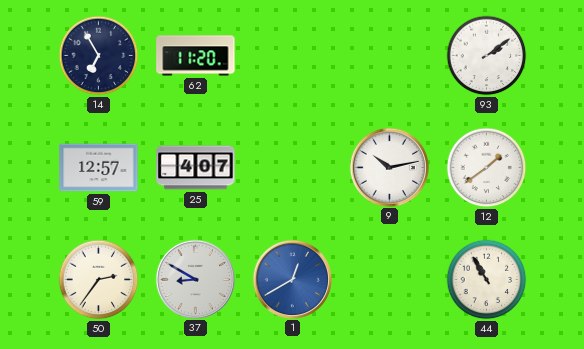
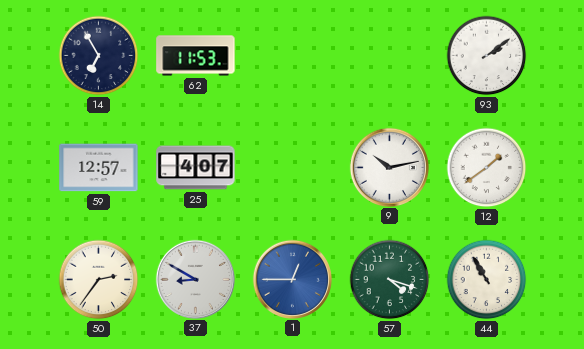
62: 11:20 -> 11:53 (196, 56)
1: 12:40 -> 12:45 (292, 279)
57: none -> 4:18 (390, 280)
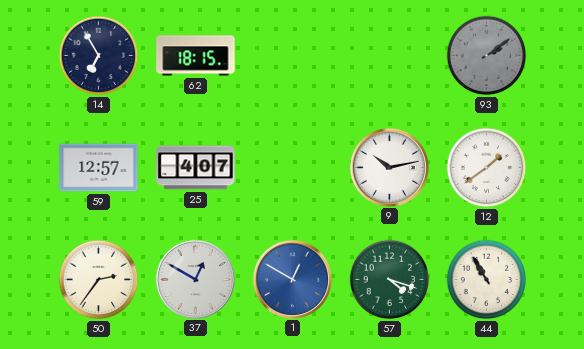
62: 11:53 -> 18:15 (196, 56)
93 dial: white -> grey (487, 56)
37: 8:50 -> 12:50 (195, 279)
1: 12:45 -> 12:50 (292, 279)
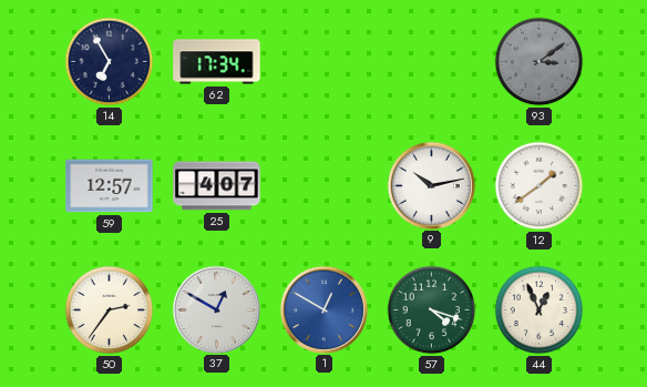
62: 18:15 -> 17:34 (217, 62)
93: 2:09 -> 3:09 (540, 62)
44: 10:55 -> 12:56 (540, 310)
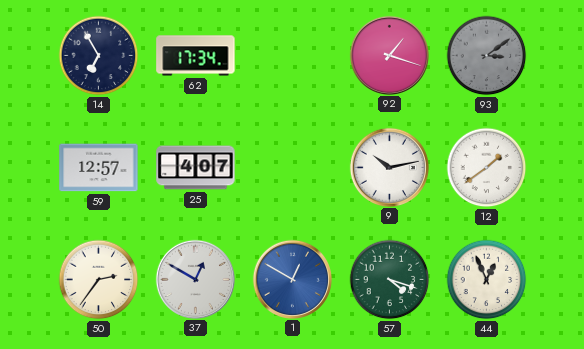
92: none -> 1:18 (389, 55)
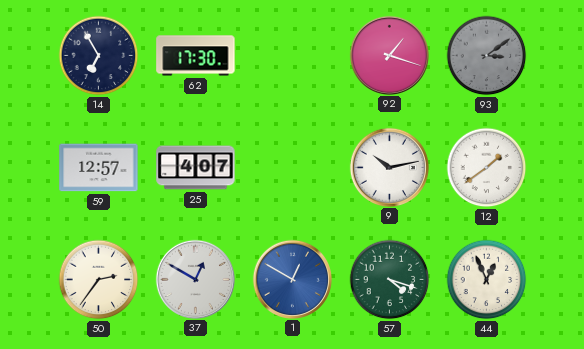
62: 17:34 -> 17:30 (196, 56)
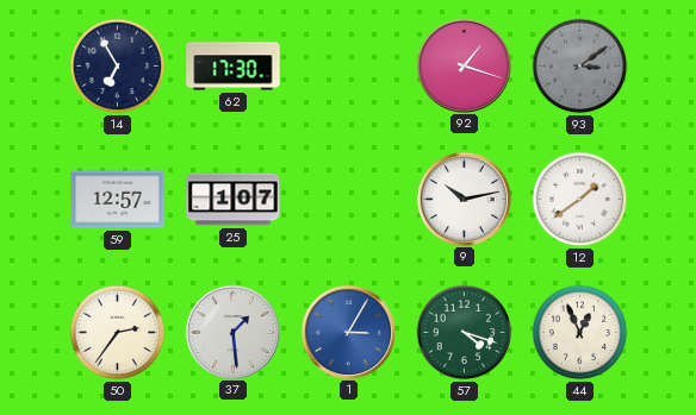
25: 4:07 -> 1:07 (234, 200)
37: 12:50 -> 1:29 (232, 332)
1: 12:50 -> 3:05 (348, 332)
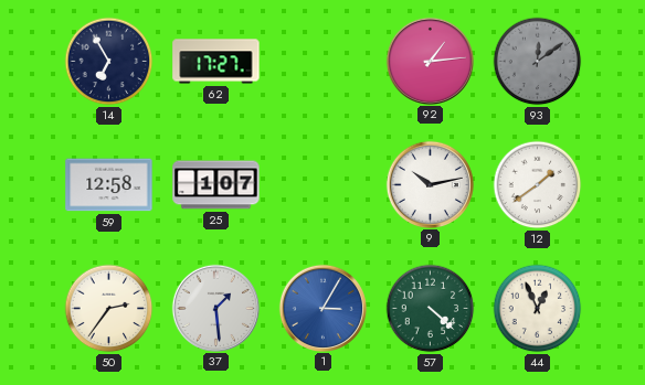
62: 17:30 -> 17:27 (216, 62)
92: 1:18 -> 1:14 (430, 61)
93: 3:09 -> 12:09 (538, 62)
59: 12:57 -> 12:58 (109, 185)
57: 4:18 -> 4:22 (431, 309)
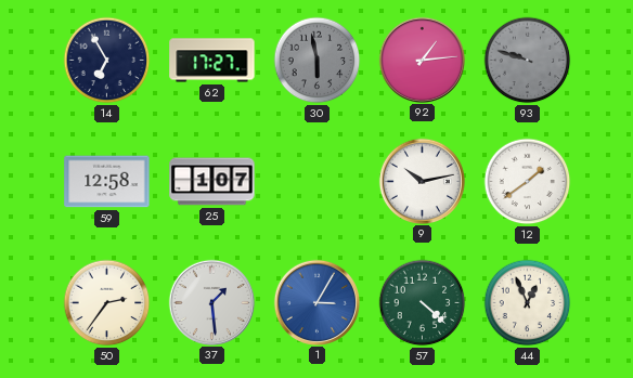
30: none -> 5:58 (318, 61)
93: 12:09 -> 9:48 (528, 61)
